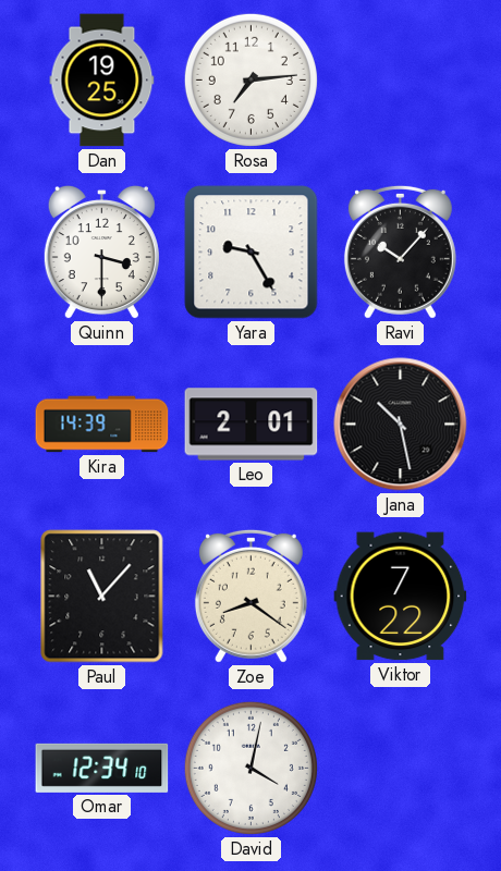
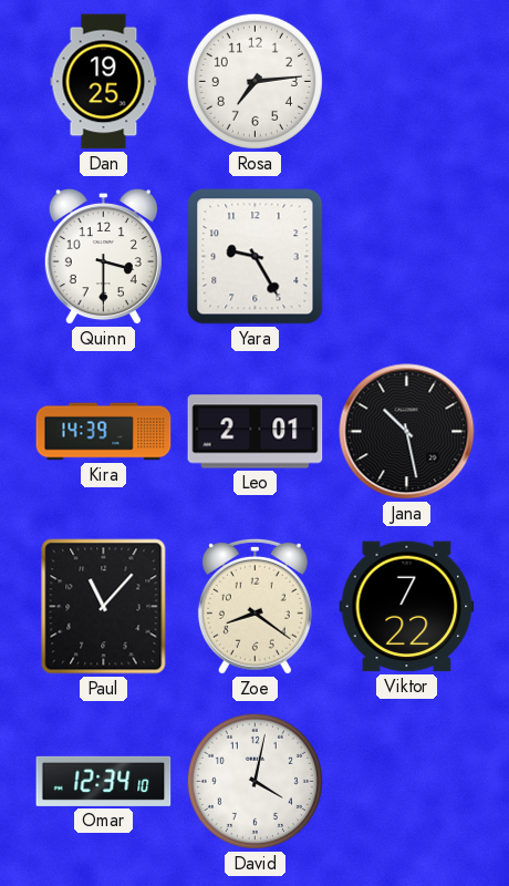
Ravi: 10:07 -> none (400, 252)
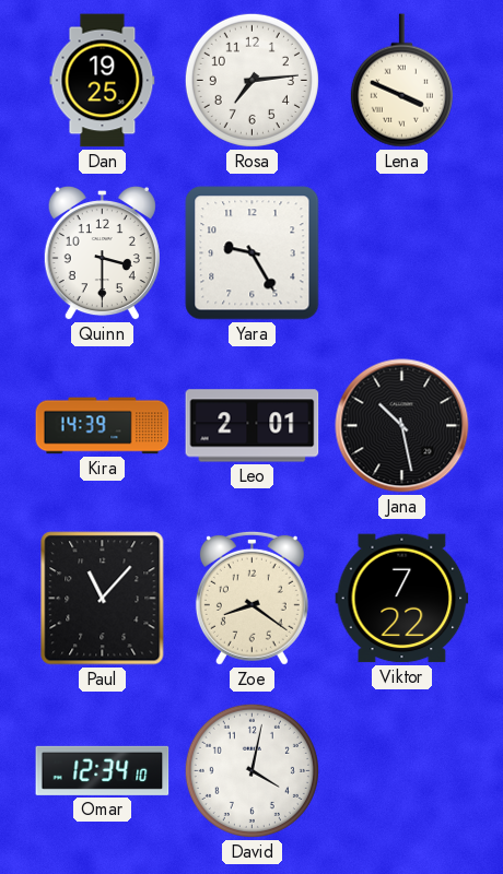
Lena: none -> 3:49 (401, 81)
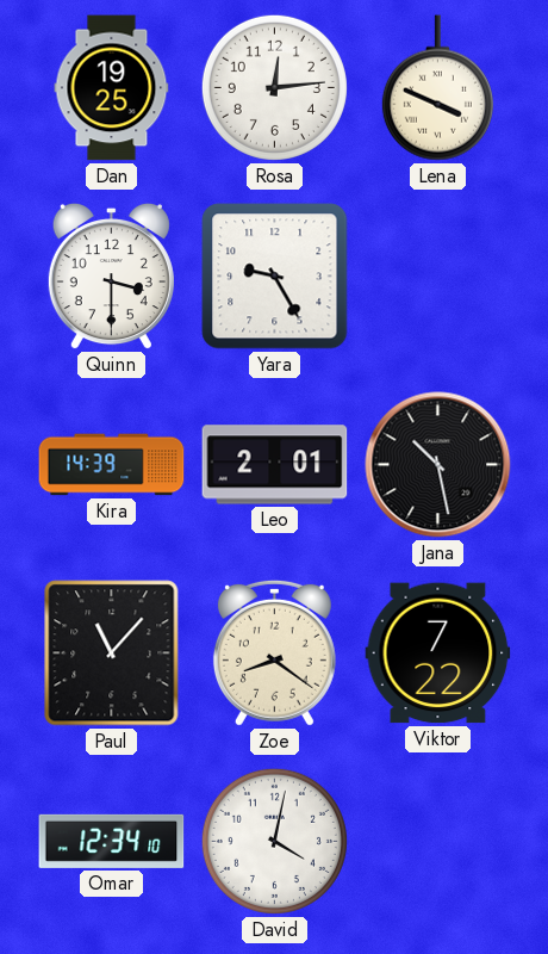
Rosa: 7:14 -> 12:14 (274, 87)
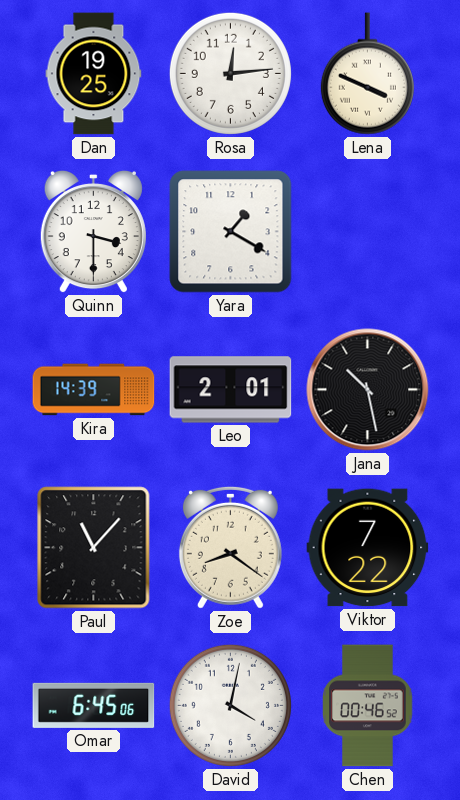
Yara: 9:25 -> 1:20 (231, 232)
Omar: 12:34 -> 6:45 (94, 705)
Chen: none -> 00:46 (368, 706)
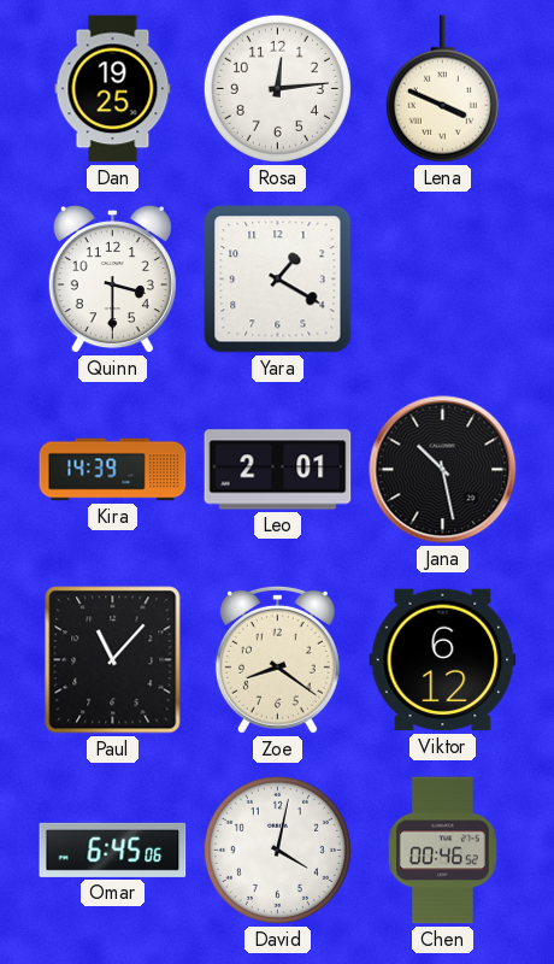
Viktor: 7:22 -> 6:12 (443, 660)
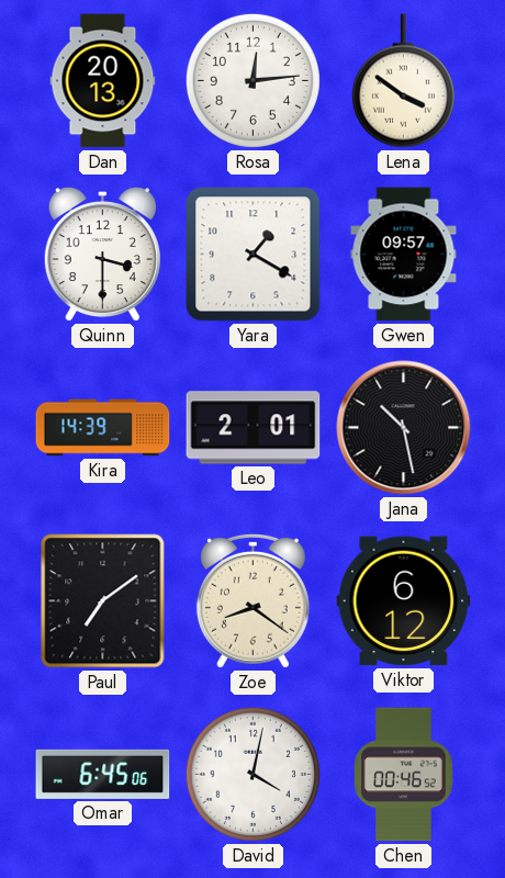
Dan: 19:25 -> 20:13 (103, 81)
Lena: 3:49 -> 3:51 (403, 81)
Gwen: none -> 09:57 (404, 255)
Paul: 11:07 -> 7:09 (103, 601)
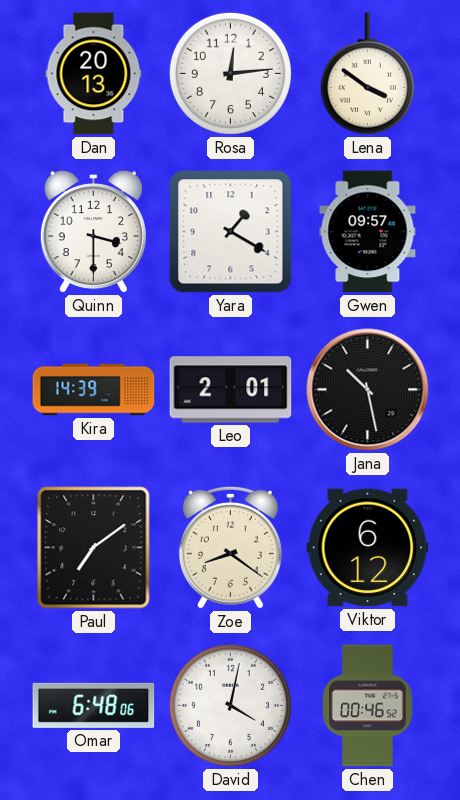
Omar: 6:45 -> 6:48 (94, 705)
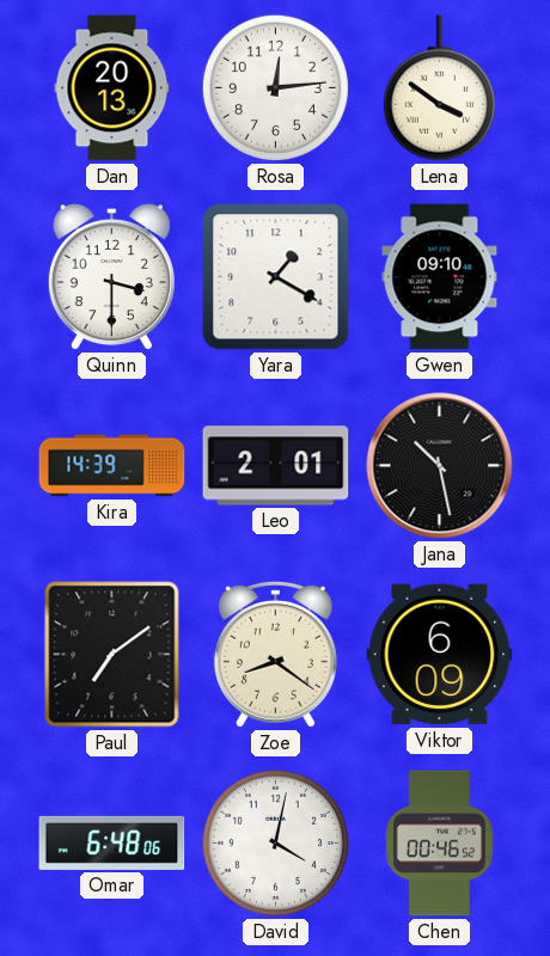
Gwen: 09:57 -> 09:10 (440, 277)
Viktor: 6:12 -> 6:09 (440, 655)
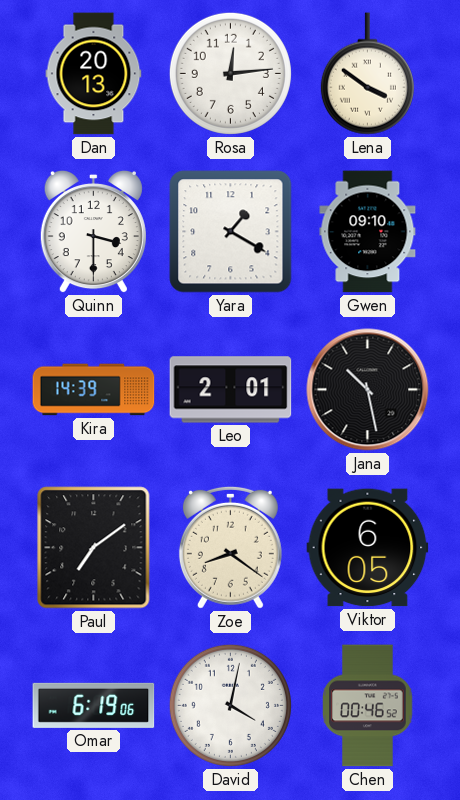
Viktor: 6:09 -> 6:05 (368, 548)
Omar: 6:48 -> 6:19 (94, 705)
